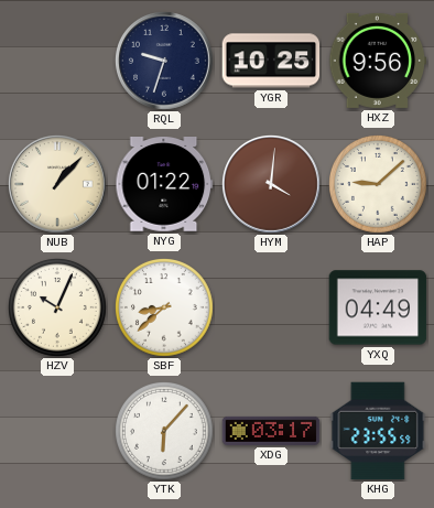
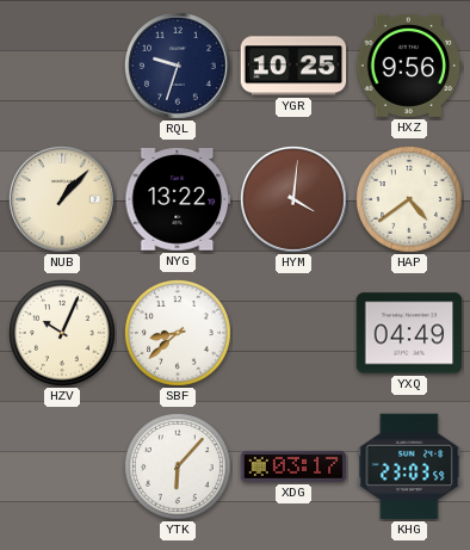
NYG: 01:22 -> 13:22 (178, 200)
HAP: 9:08 -> 4:39 (410, 200)
KHG: 23:55 -> 23:03 (409, 466)
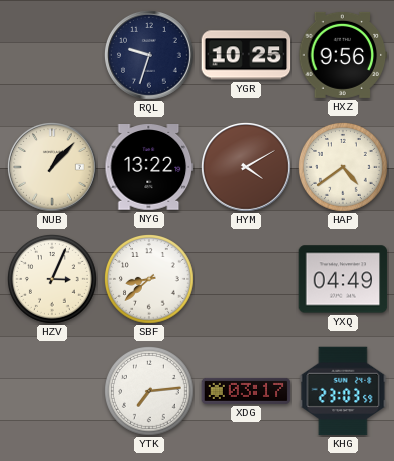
HYM: 4:01 -> 4:10 (247, 168)
HZV: 10:04 -> 3:04 (53, 280)
YTK: 6:07 -> 7:14 (150, 392)
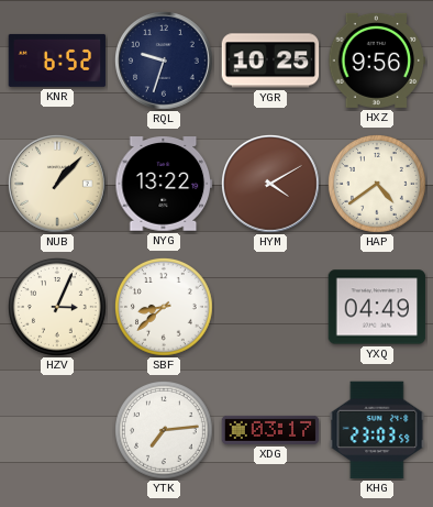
KNR: none -> 6:52 (57, 60)
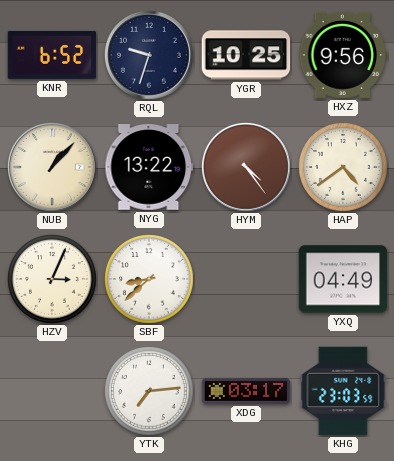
HYM: 4:10 -> 4:24 (247, 168)
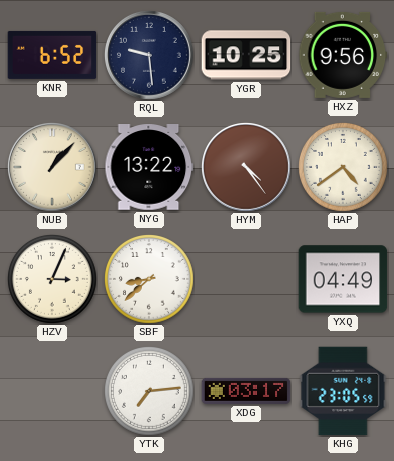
RQL: 9:33 -> 9:29 (150, 56)
KHG: 23:03 -> 23:05 (343, 391)
